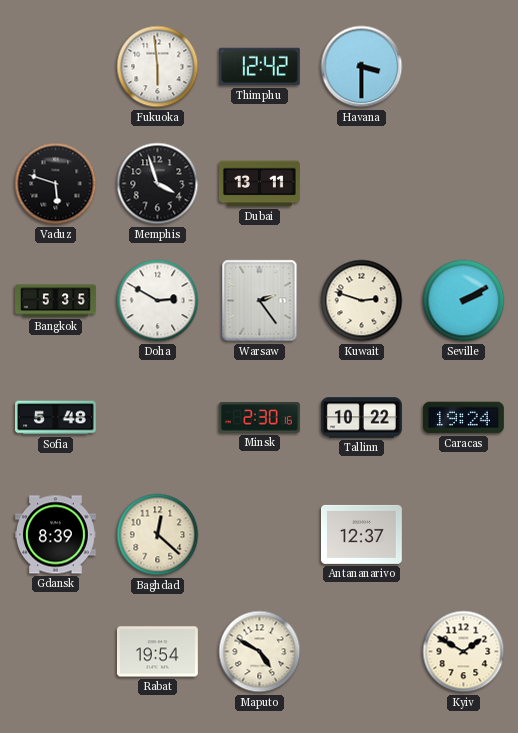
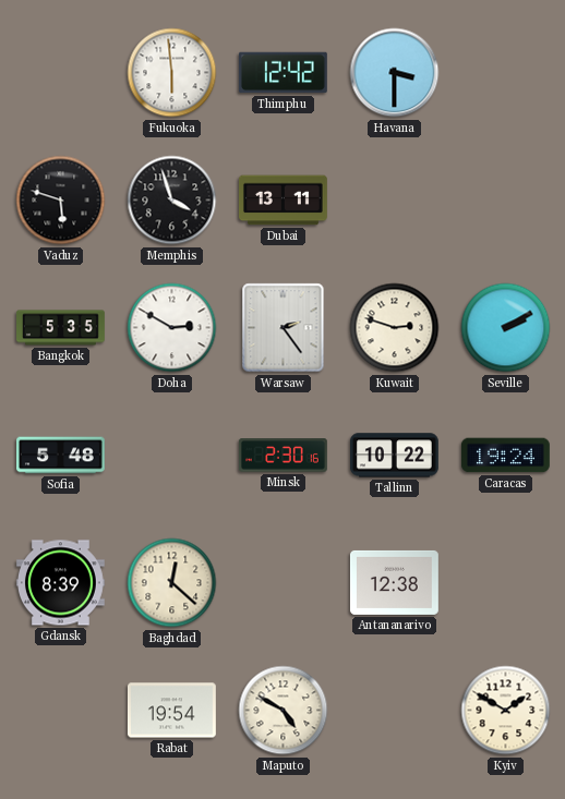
Antananarivo: 12:37 -> 12:38 (394, 582)
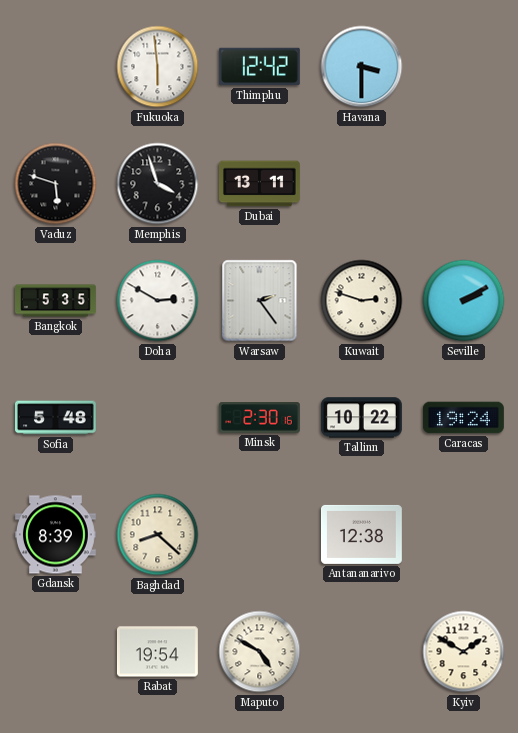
Baghdad: 12:22 -> 8:22 (158, 535)
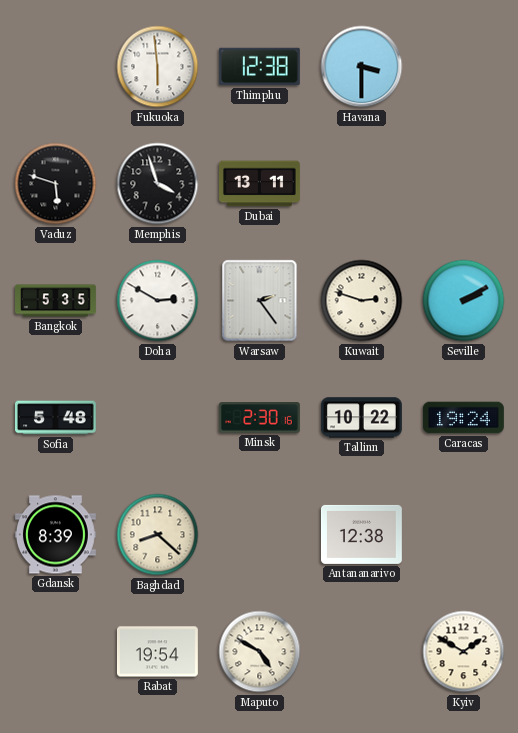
Thimphu: 12:42 -> 12:38 (259, 67)
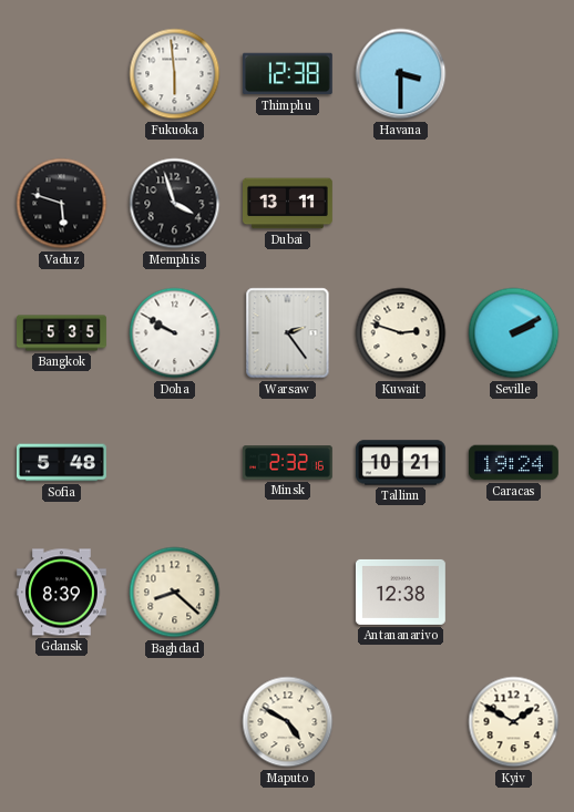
Doha: 2:50 -> 9:50 (175, 333)
Minsk: 2:30 -> 2:32 (287, 463)
Tallinn: 10:22 -> 10:21 (400, 463)
Rabat: 19:54 -> none (157, 652)
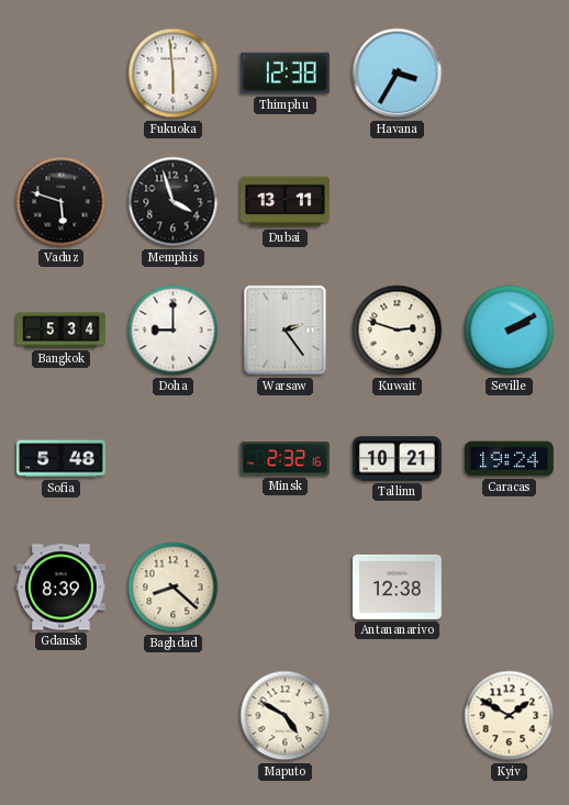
Havana: 3:30 -> 3:35 (398, 74)
Bangkok: 5:35 -> 5:34 (62, 331)
Doha: 9:50 -> 9:00 (174, 331)
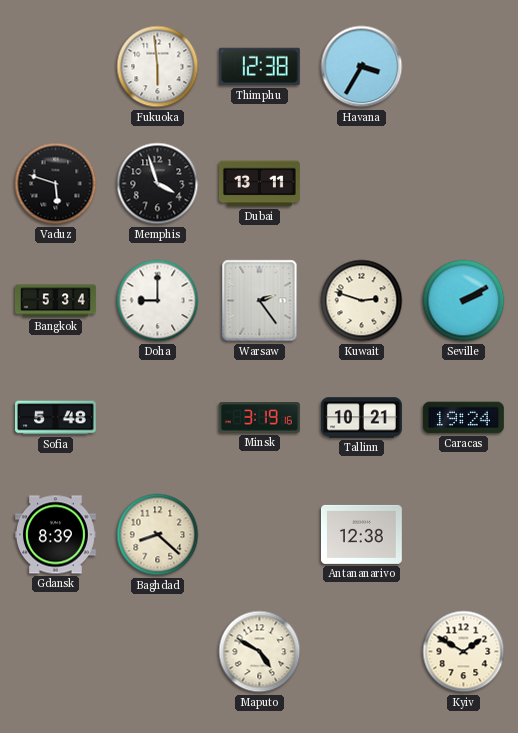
Minsk: 2:32 -> 3:19 (259, 418)
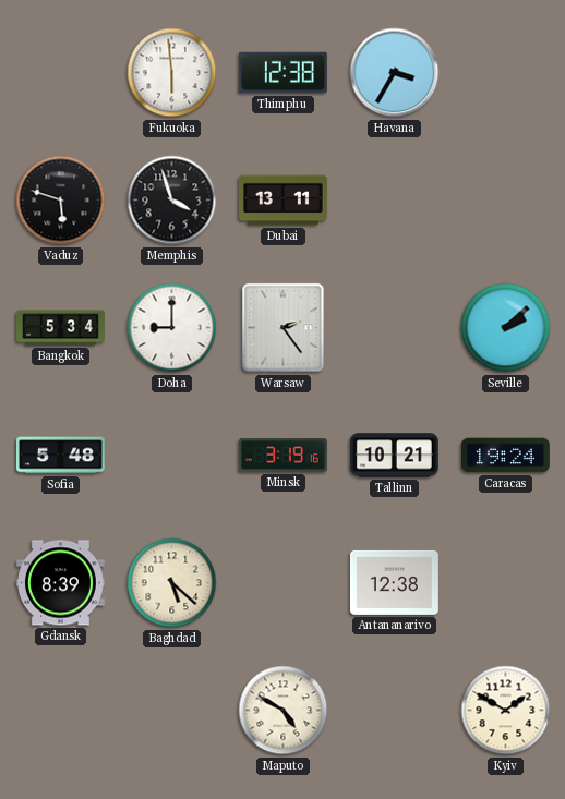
Kuwait: 2:48 -> none (362, 301)
Seville: 2:10 -> 2:08 (506, 328)
Baghdad: 8:22 -> 5:22 (172, 583)
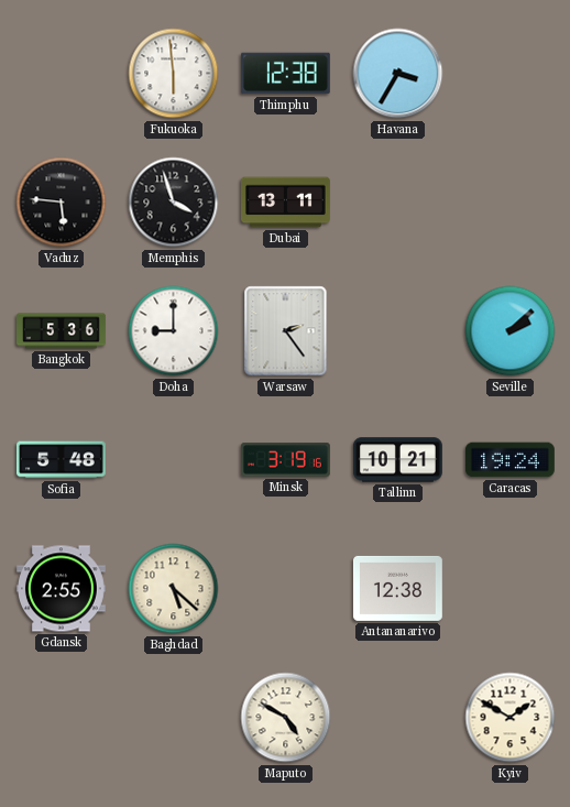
Vaduz: 5:48 -> 5:46 (62, 203)
Bangkok: 5:34 -> 5:36 (62, 331)
Gdansk: 8:39 -> 2:55 (62, 589)
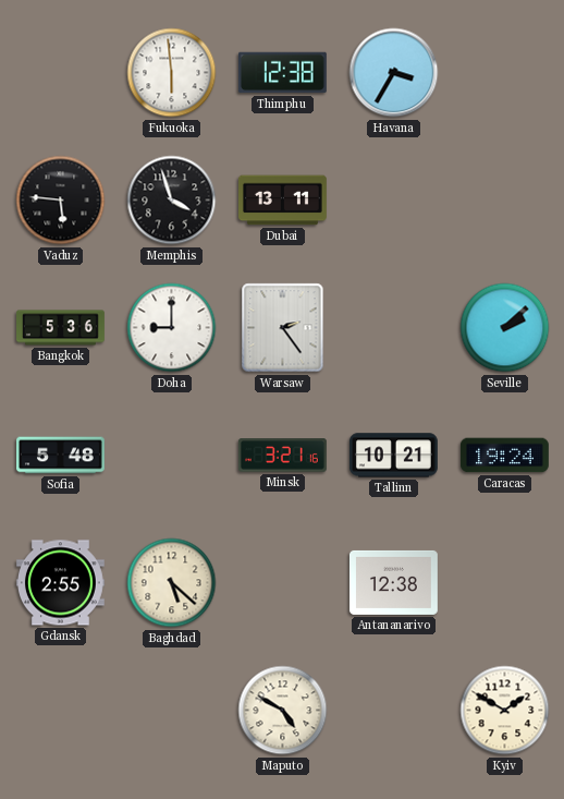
Minsk: 3:19 -> 3:21 (282, 456)
